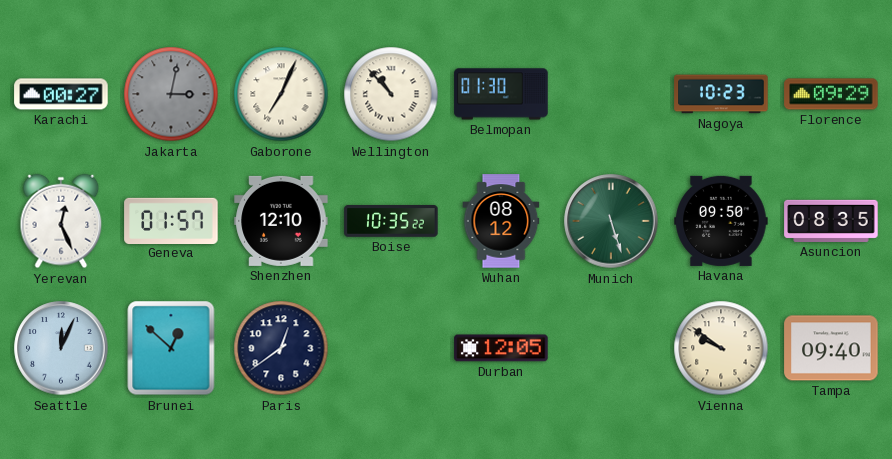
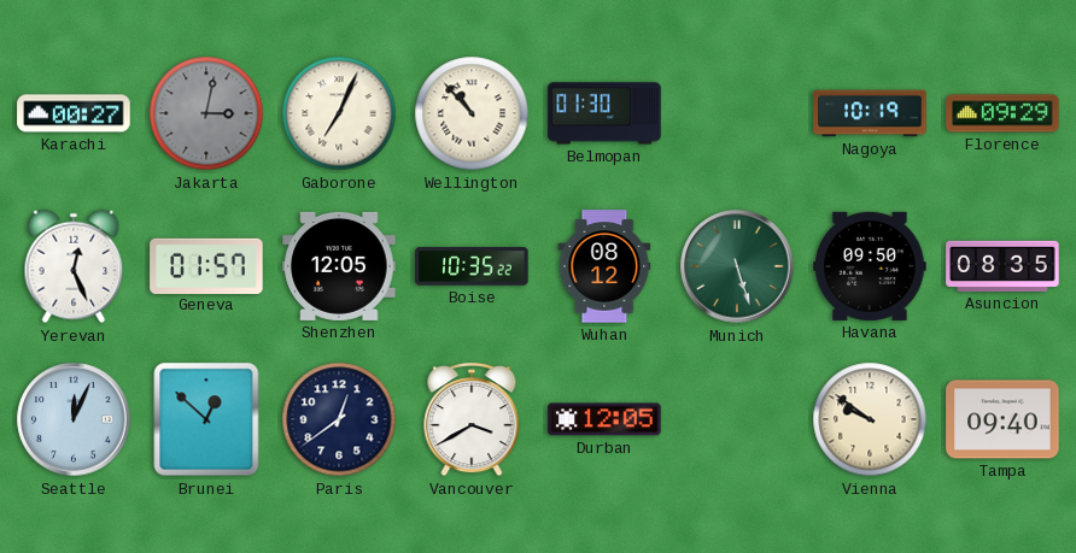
Nagoya: 10:23 -> 10:19 (870, 113)
Shenzhen: 12:10 -> 12:05 (339, 266)
Vancouver: none -> 3:40 (472, 419)
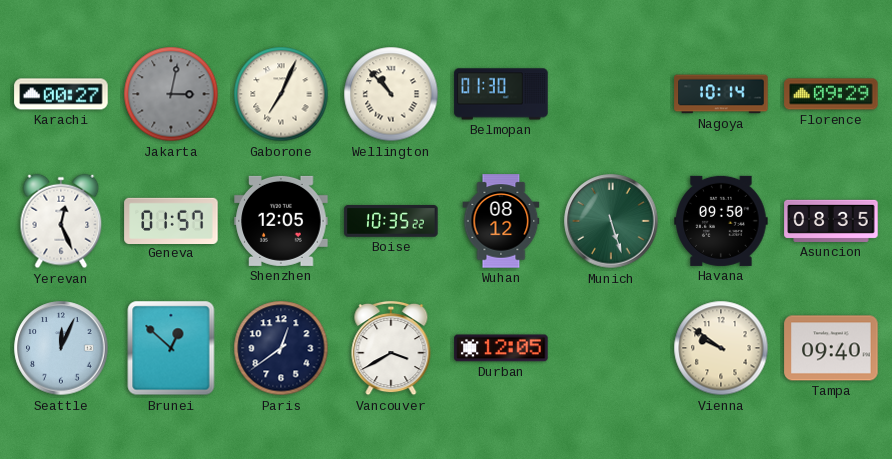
Nagoya: 10:19 -> 10:14 (721, 94)
